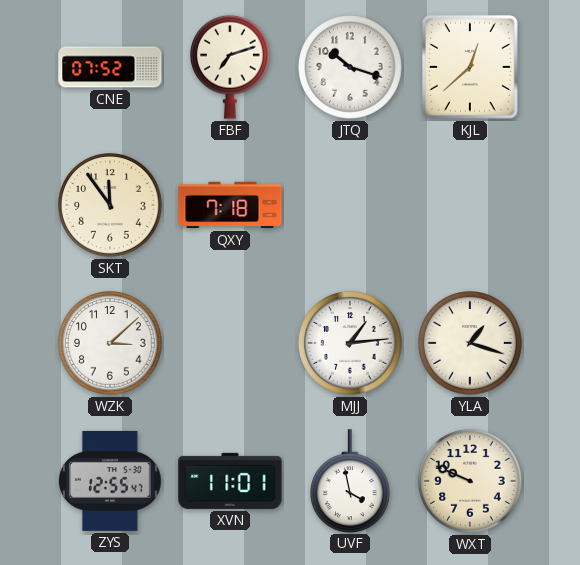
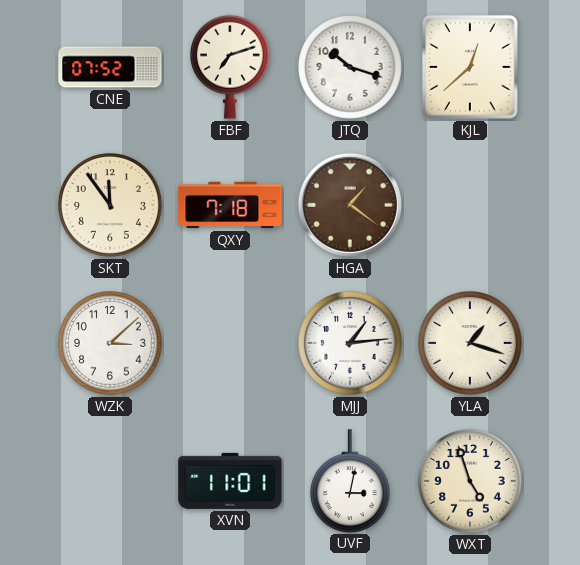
HGA: none -> 1:21 (350, 205)
ZYS: 12:55 -> none (111, 481)
UVF: 3:58 -> 3:02 (351, 481)
WXT: 9:49 -> 4:57 (470, 481)
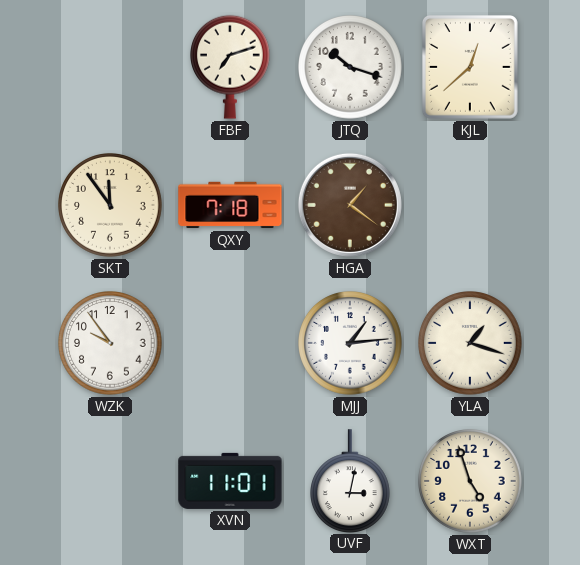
CNE: 07:52 -> none (110, 67)
WZK: 3:08 -> 9:54 (110, 343)
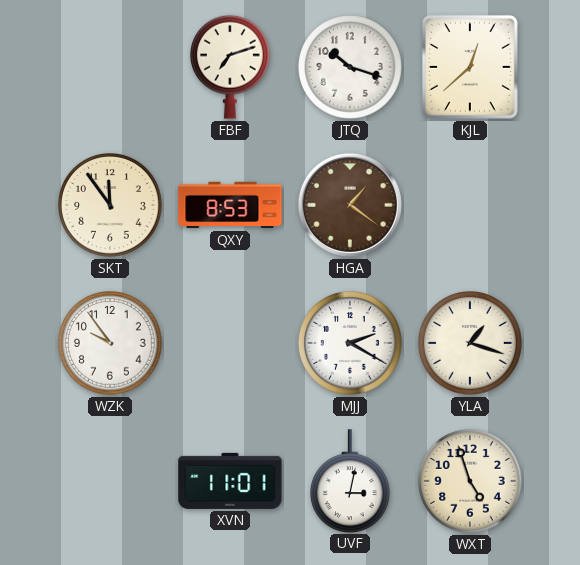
QXY: 7:18 -> 8:53 (230, 205)
MJJ: 1:14 -> 2:20 (350, 343)
